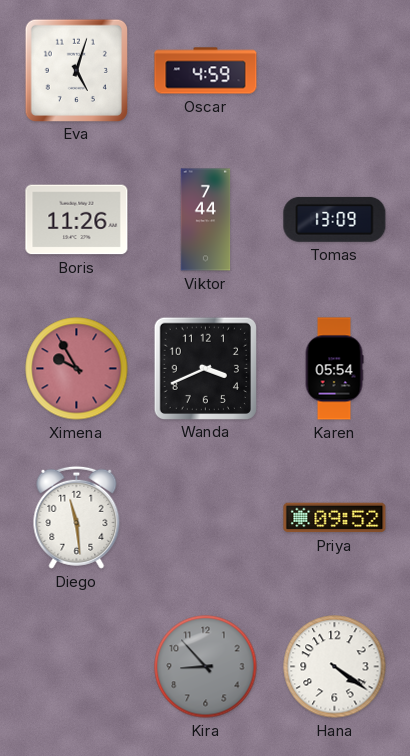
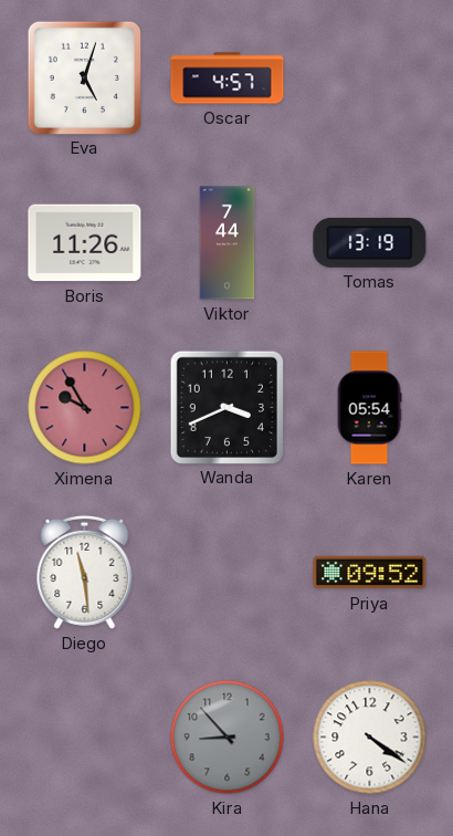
Oscar: 4:59 -> 4:57 (228, 79)
Tomas: 13:09 -> 13:19 (370, 242)
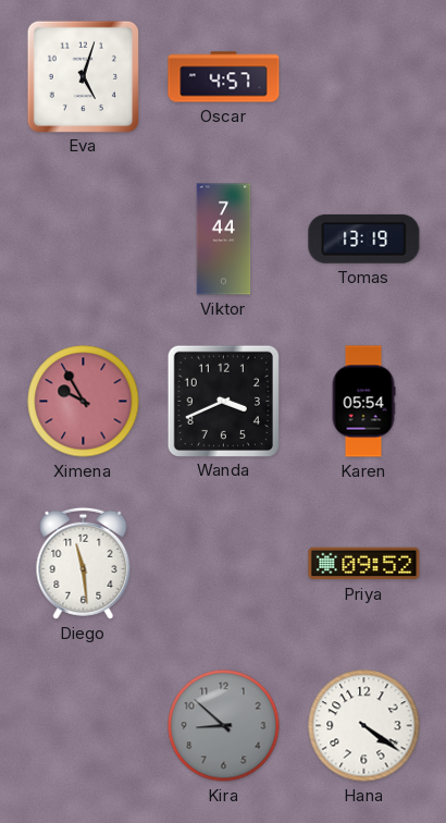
Boris: 11:26 -> none (85, 243)
Kira: 8:53 -> 8:52 (224, 726)
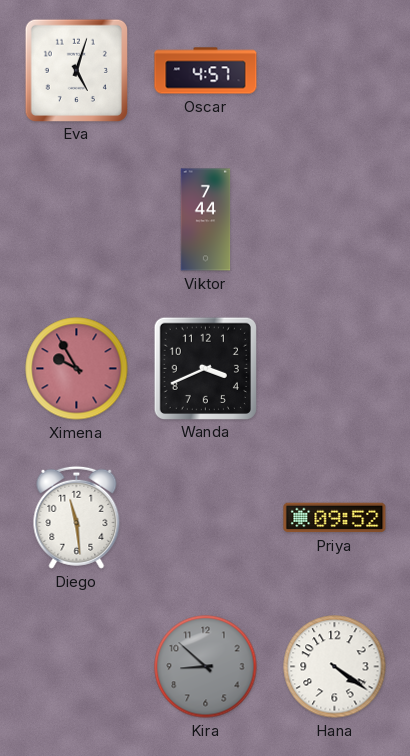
Tomas: 13:19 -> none (364, 238)
Karen: 05:54 -> none (363, 402)
